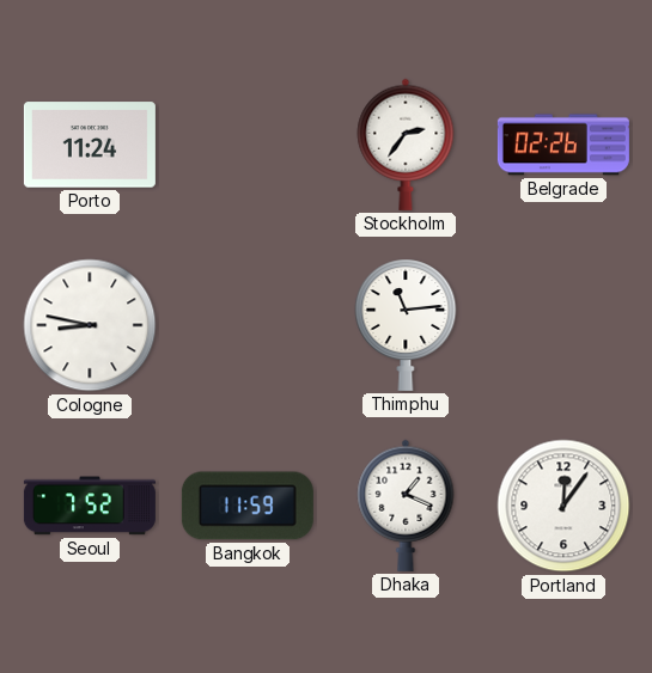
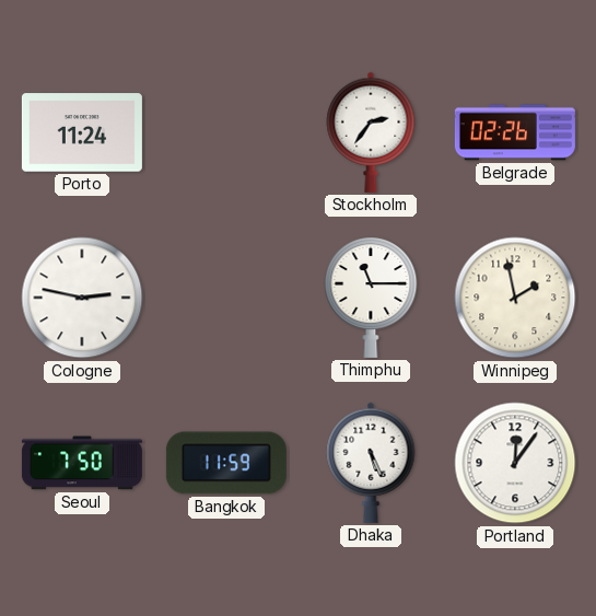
Cologne: 8:47 -> 2:47 (82, 298)
Thimphu: 11:14 -> 11:15 (371, 298)
Winnipeg: none -> 1:58 (515, 298)
Seoul: 7:52 -> 7:50 (82, 463)
Dhaka: 1:19 -> 5:26 (371, 463)
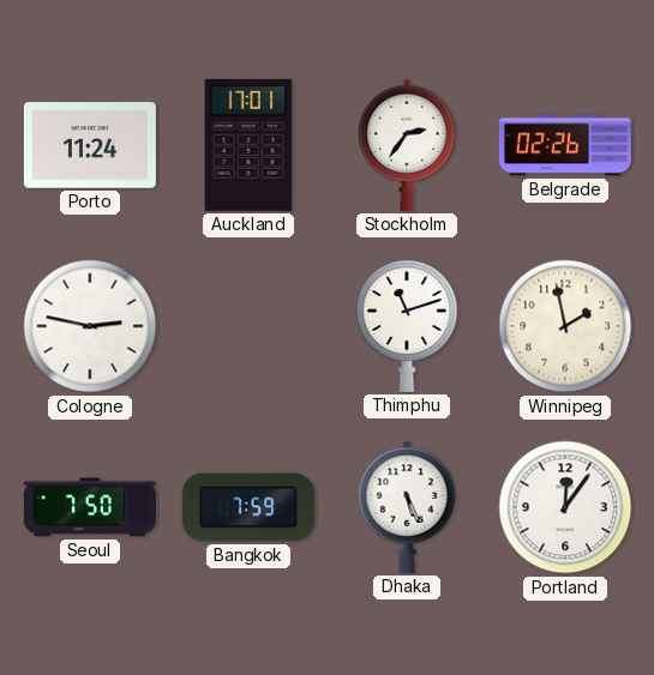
Auckland: none -> 17:01 (248, 145)
Thimphu: 11:15 -> 11:12 (407, 326)
Bangkok: 11:59 -> 7:59 (248, 507)
